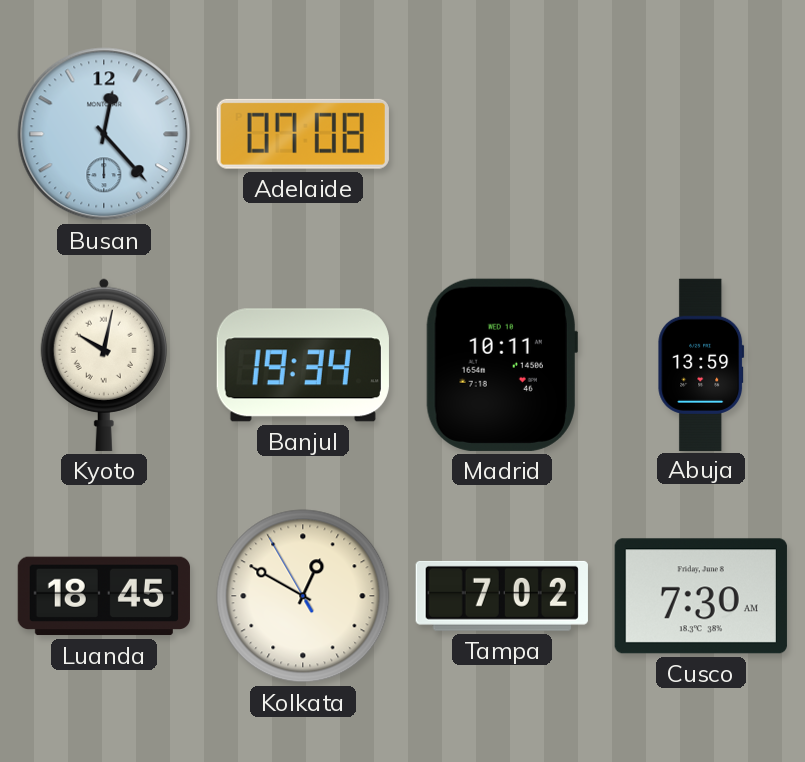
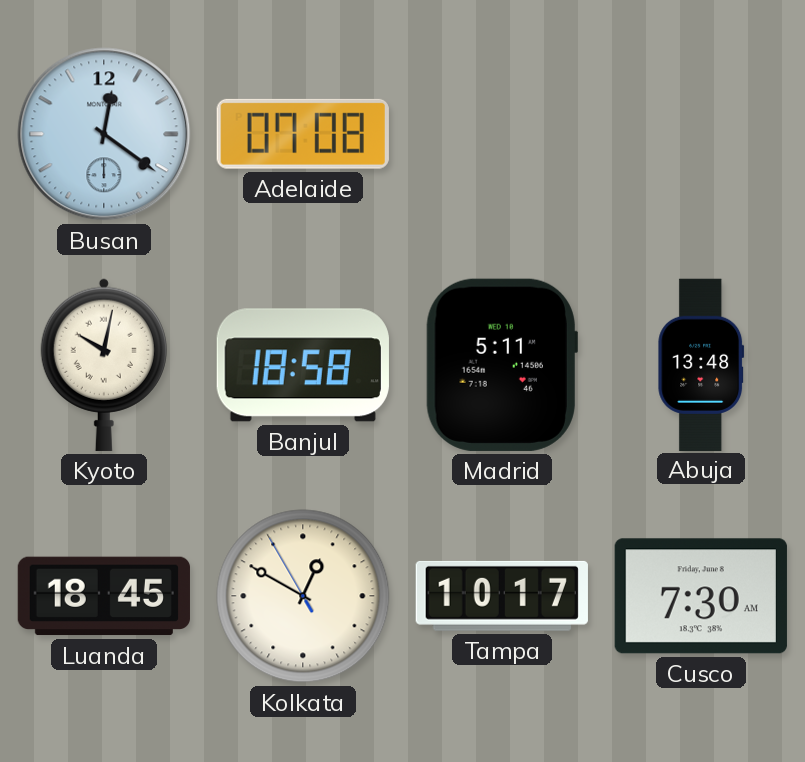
Busan: 12:23 -> 12:21 (104, 134)
Banjul: 19:34 -> 18:58 (303, 365)
Madrid: 10:11 -> 5:11 (502, 365)
Abuja: 13:59 -> 13:48 (701, 364)
Tampa: 7:02 -> 10:17 (502, 596)
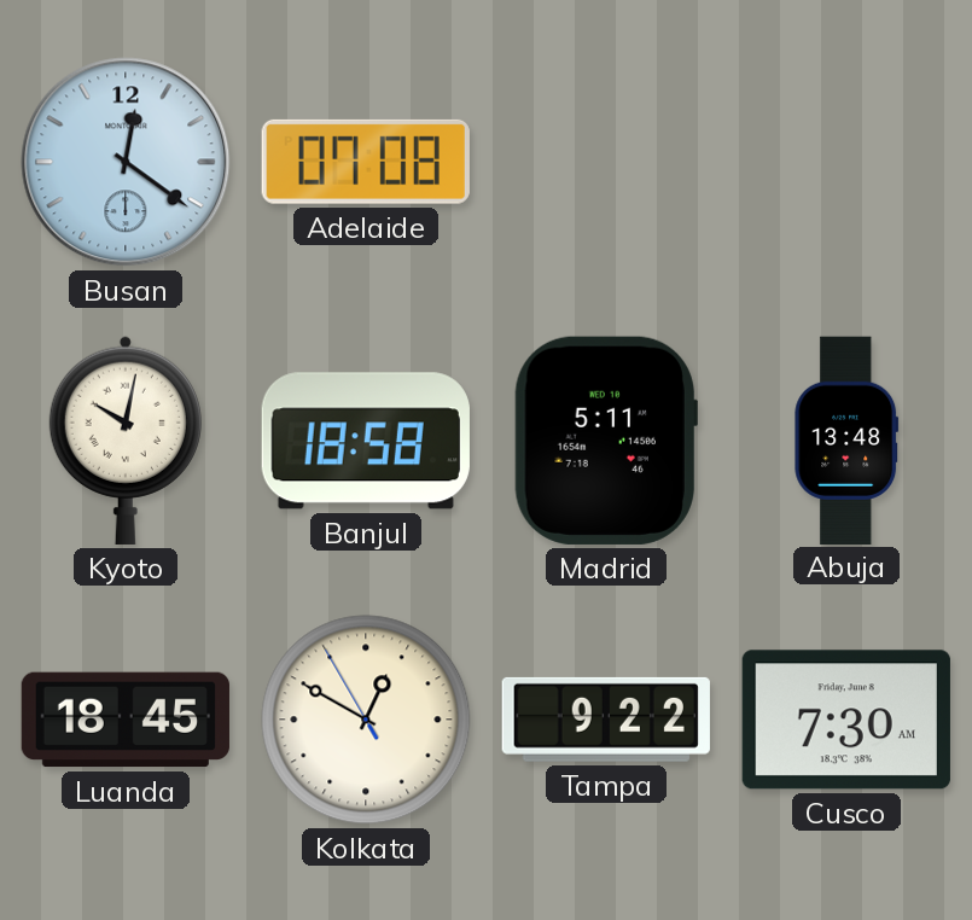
Tampa: 10:17 -> 9:22 (606, 720)
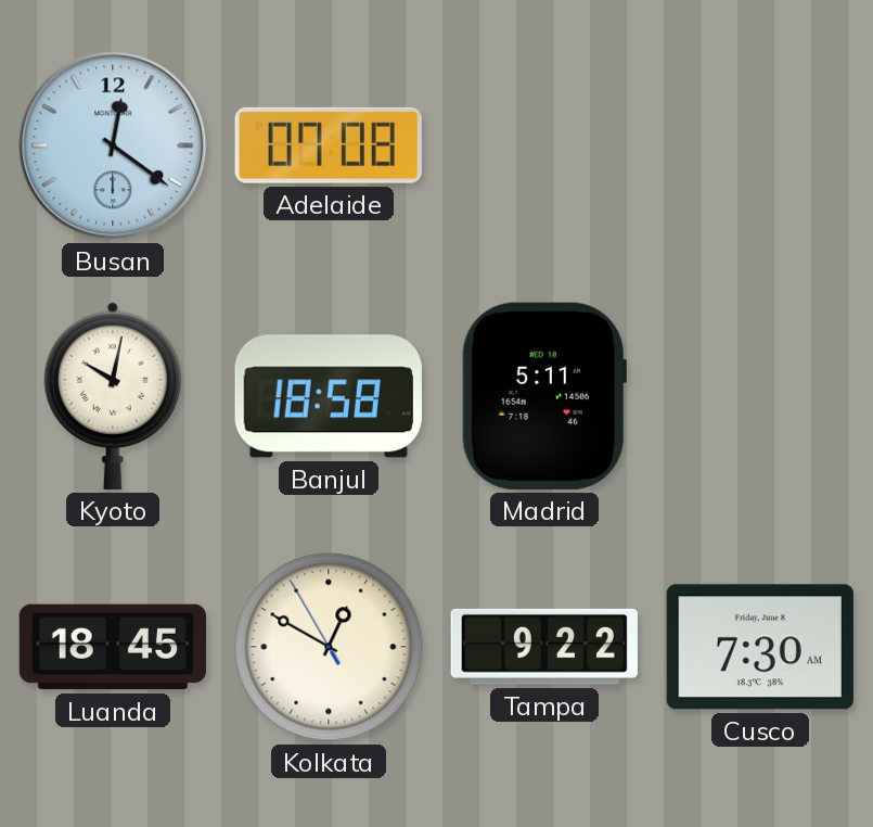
Abuja: 13:48 -> none (846, 439)
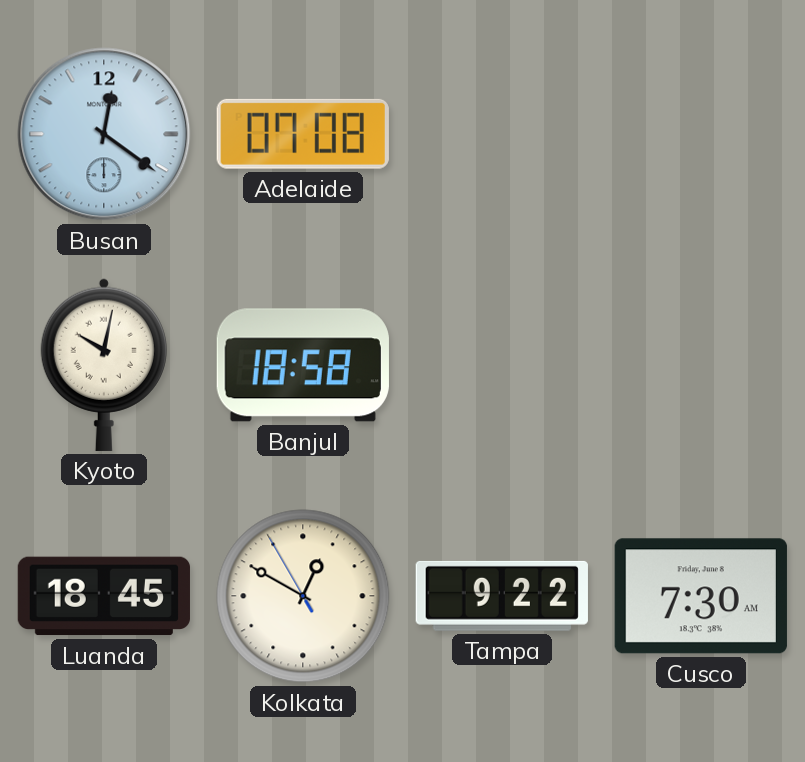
Madrid: 5:11 -> none (544, 396)
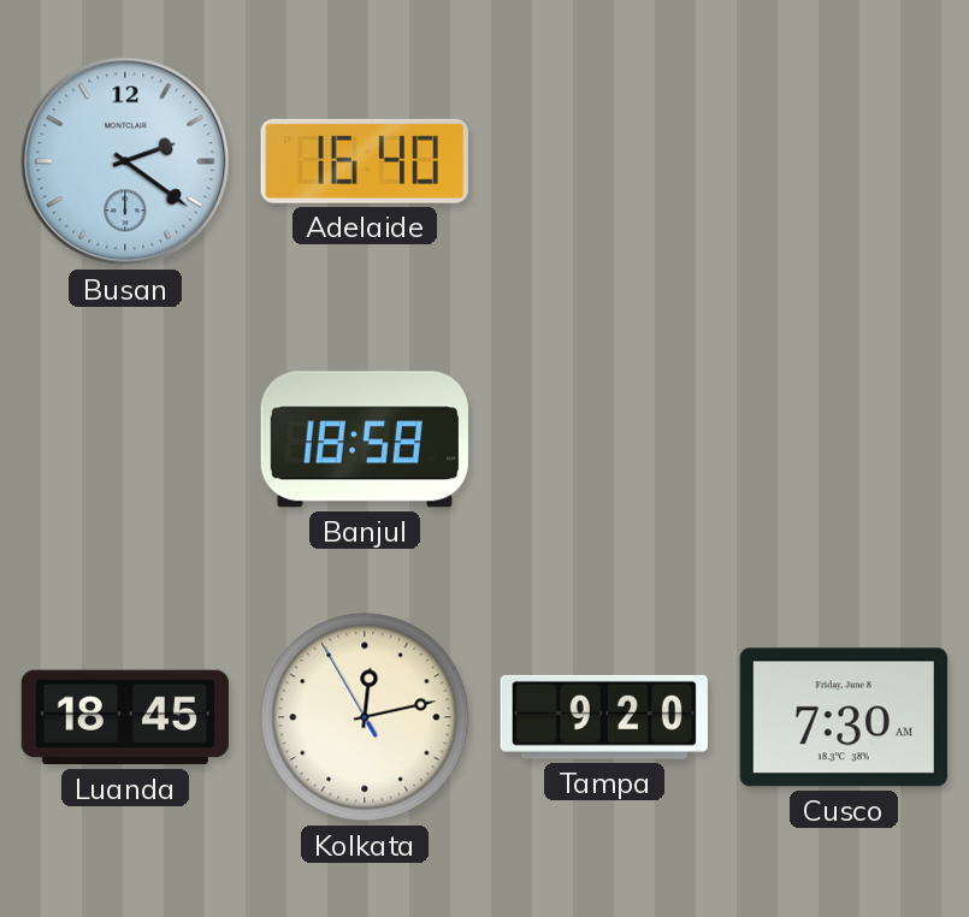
Busan: 12:21 -> 2:21 (125, 161)
Adelaide: 07:08 -> 16:40 (365, 161)
Kyoto: 10:02 -> none (104, 365)
Kolkata: 12:49 -> 12:12 (365, 717)
Tampa: 9:22 -> 9:20 (604, 717)
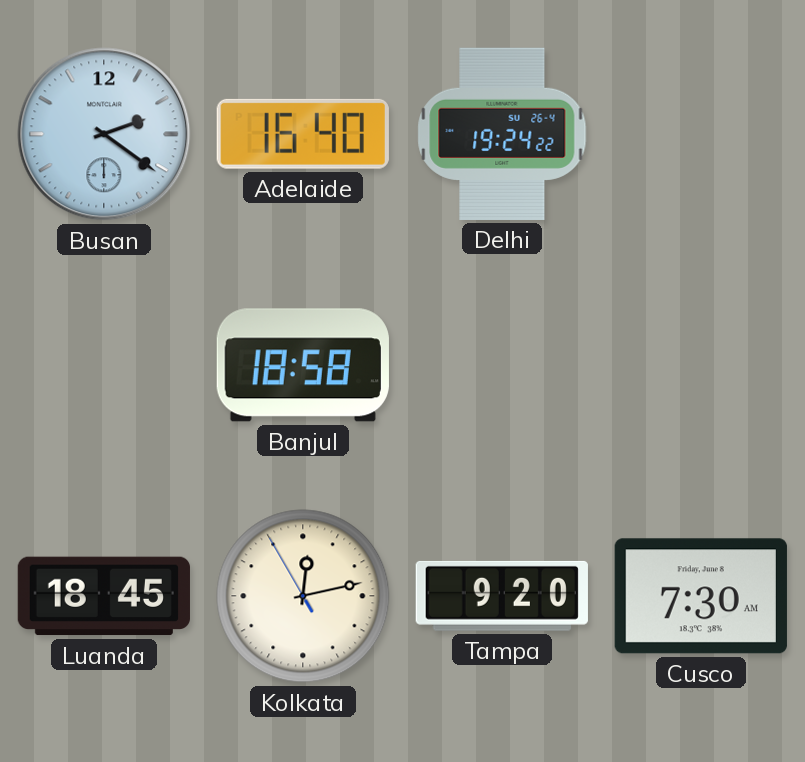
Delhi: none -> 19:24 (502, 134)
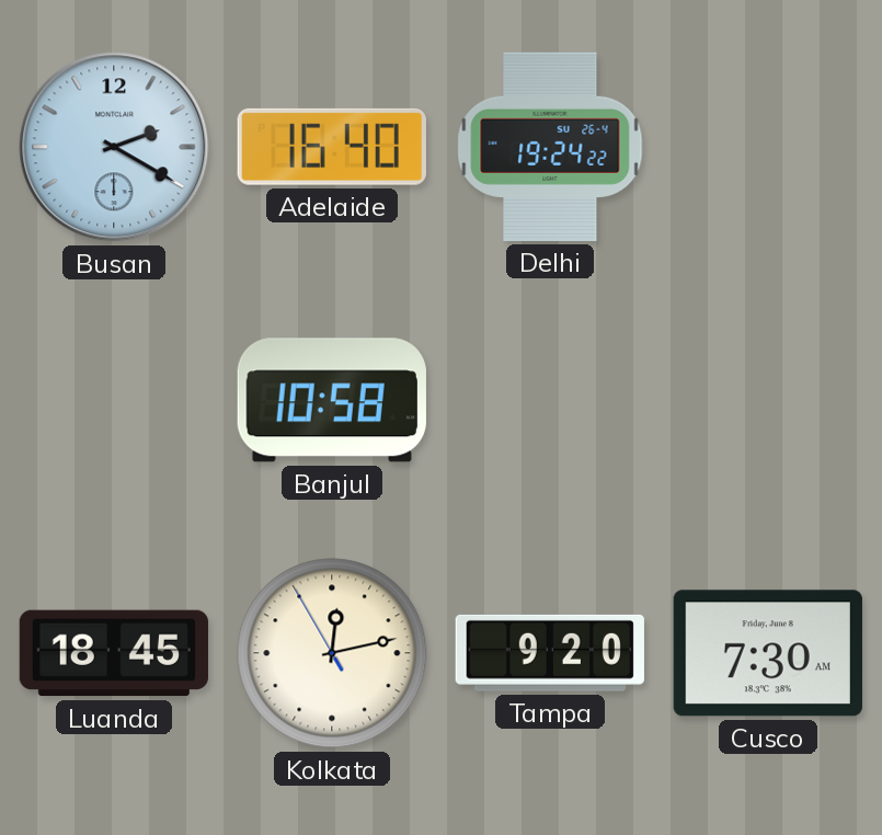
Busan: 2:21 -> 2:20 (114, 147)
Banjul: 18:58 -> 10:58 (332, 400)
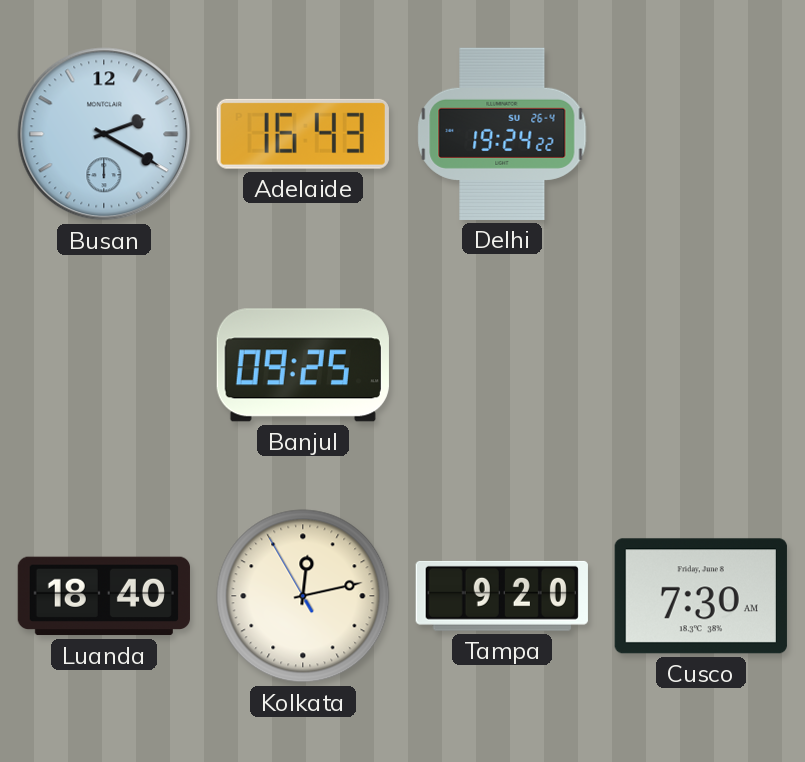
Adelaide: 16:40 -> 16:43 (303, 134)
Banjul: 10:58 -> 09:25 (303, 365)
Luanda: 18:45 -> 18:40 (104, 596)
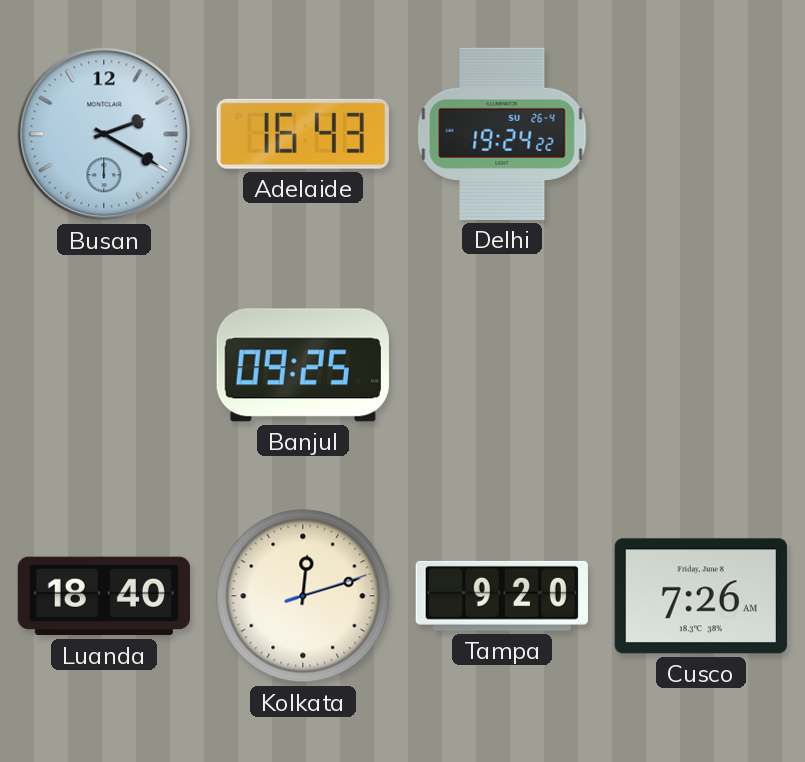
Kolkata: 12:12:55 -> 12:12:12 (303, 596)
Cusco: 7:30 -> 7:26 (701, 596)
